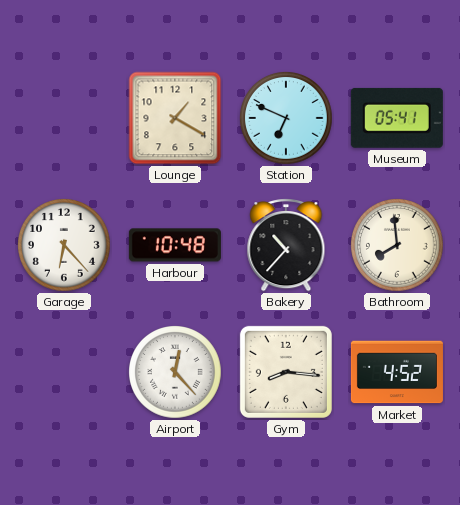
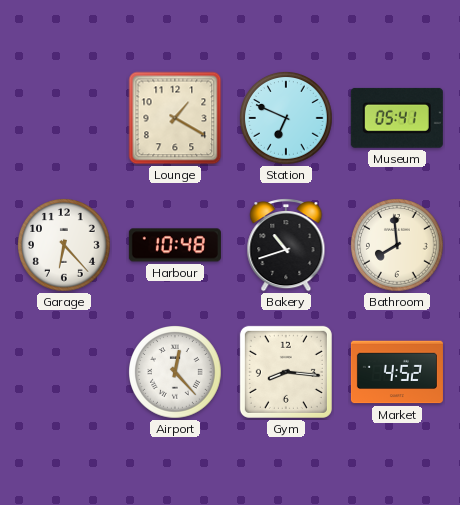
Bakery: 10:37 -> 10:42 (286, 246)
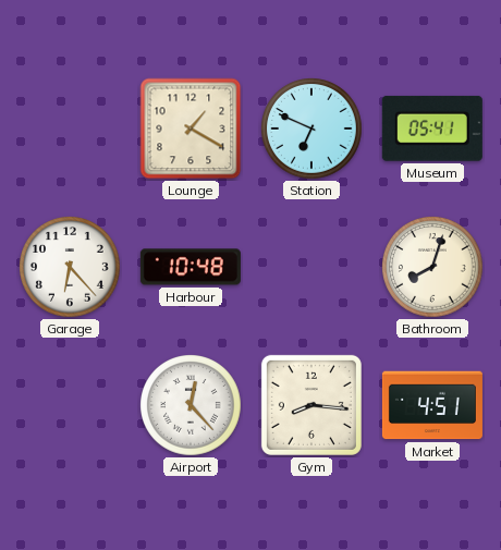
Bakery: 10:42 -> none (286, 246)
Bathroom: 7:59 -> 8:03 (432, 267)
Market: 4:52 -> 4:51 (432, 405)
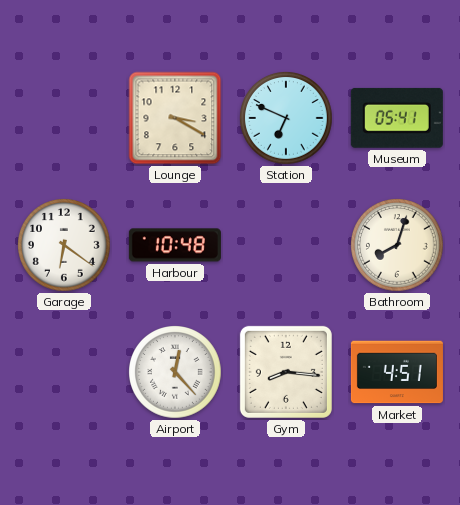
Lounge: 1:20 -> 3:20 (175, 118)
Garage: 6:23 -> 6:21 (64, 245)
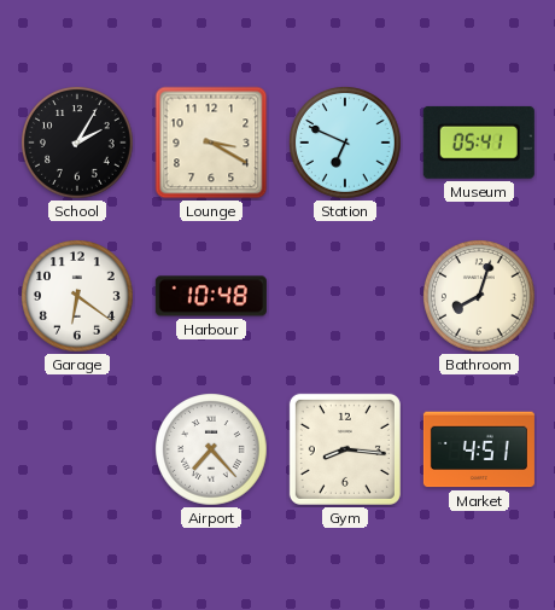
School: none -> 2:05 (77, 143)
Airport: 12:23 -> 7:23 (211, 449)
